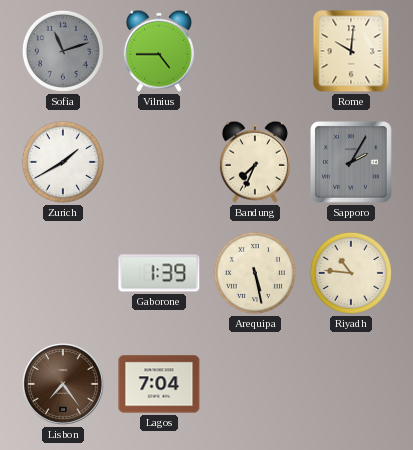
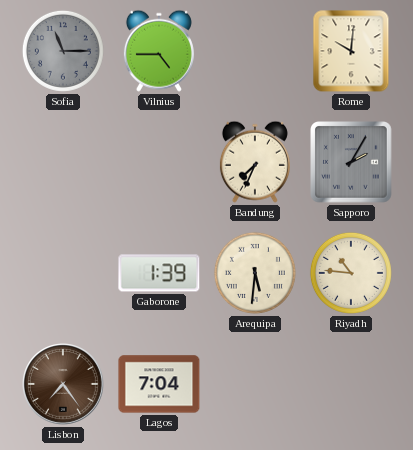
Sofia: 11:12 -> 11:15 (63, 51)
Zurich: 1:40 -> none (63, 162)
Arequipa: 5:28 -> 5:31 (255, 273)
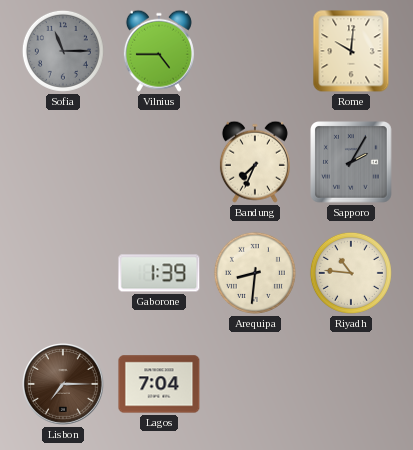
Arequipa: 5:31 -> 8:31 (255, 273)
Lisbon: 7:24 -> 7:15 (64, 385)
